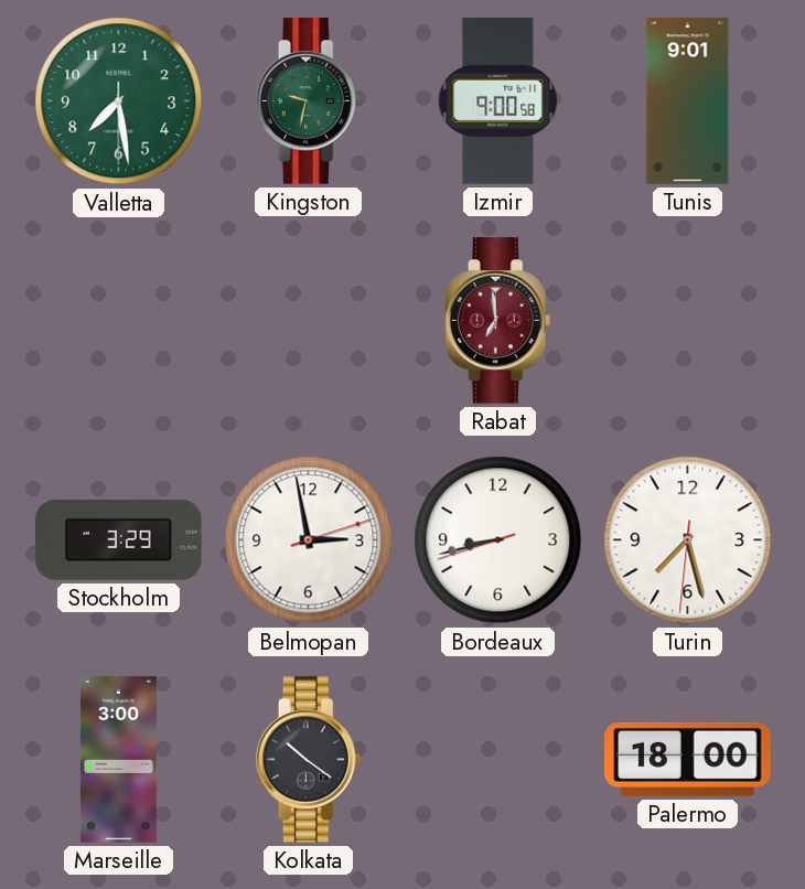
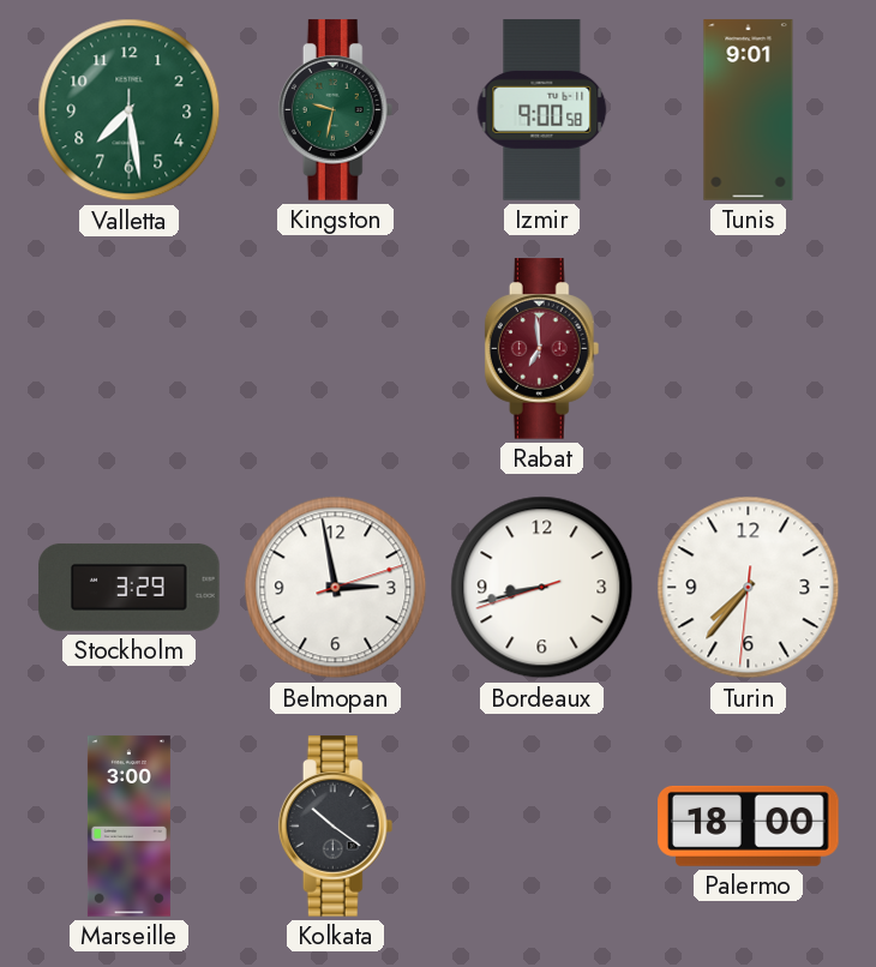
Turin: 7:27 -> 7:36 (749, 588)
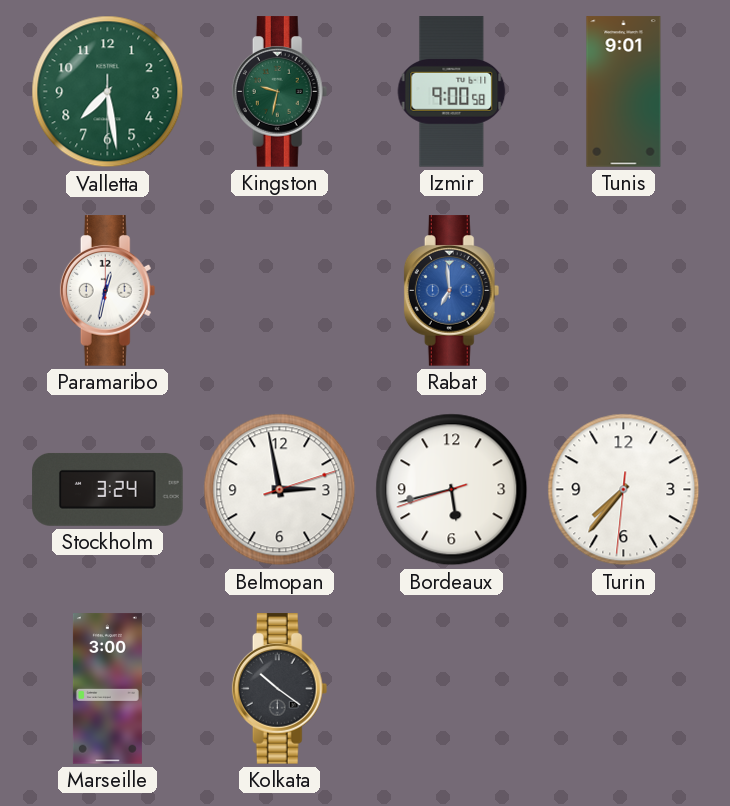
Paramaribo: none -> 12:32 (108, 291)
Rabat dial: burgundy -> blue (452, 291)
Stockholm: 3:29 -> 3:24 (108, 489)
Bordeaux: 8:42 -> 5:42 (452, 490)
Palermo: 18:00 -> none (749, 825)
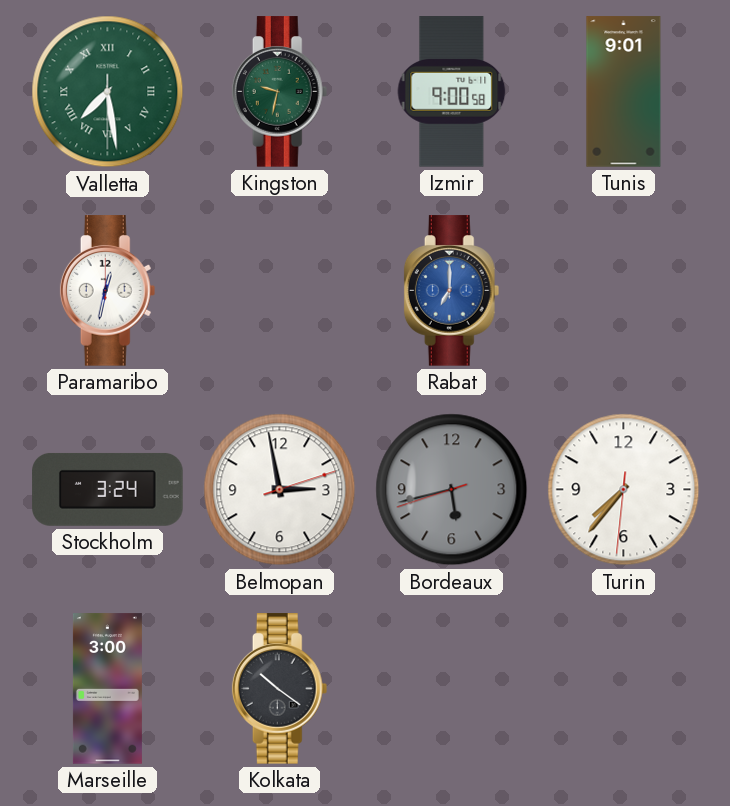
Valletta numerals: Arabic -> Roman (108, 92)
Rabat: 6:59 -> 7:00 (452, 291)
Bordeaux dial: white -> grey (452, 490)
